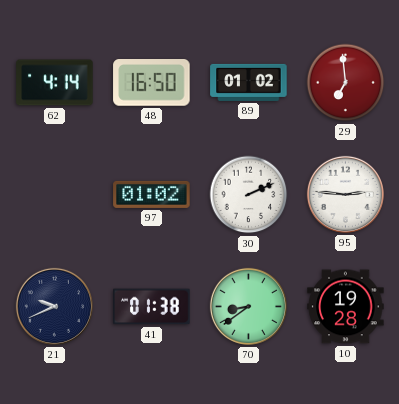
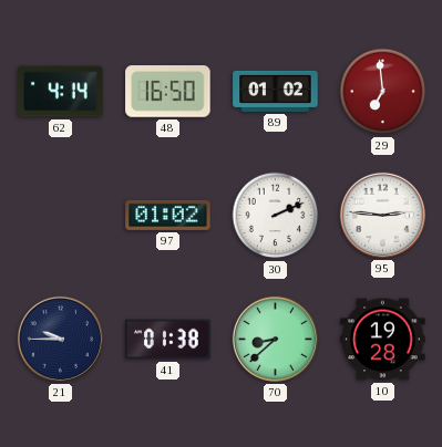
21: 9:41 -> 9:45 (60, 339)
70: 8:39 -> 8:38 (275, 339)
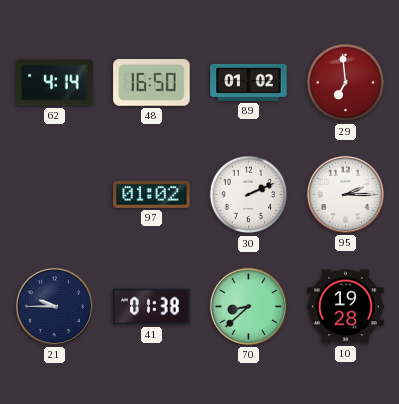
95: 2:46 -> 2:15 (345, 194)
